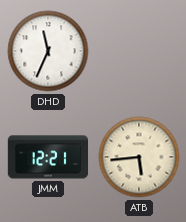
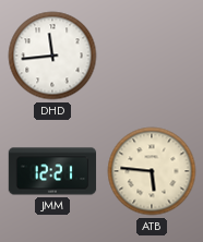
DHD: 11:34 -> 11:44 (52, 56)
ATB: 5:44 -> 5:46 (152, 171)
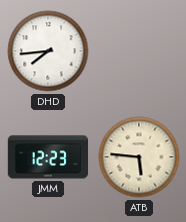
DHD: 11:44 -> 7:44 (48, 51)
JMM: 12:21 -> 12:23 (48, 157)
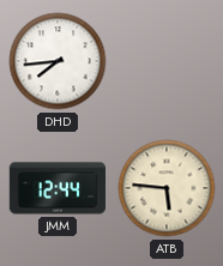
JMM: 12:23 -> 12:44 (58, 188)
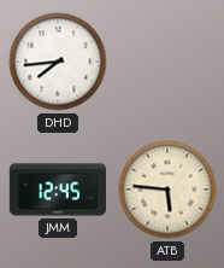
JMM: 12:44 -> 12:45 (58, 190)
